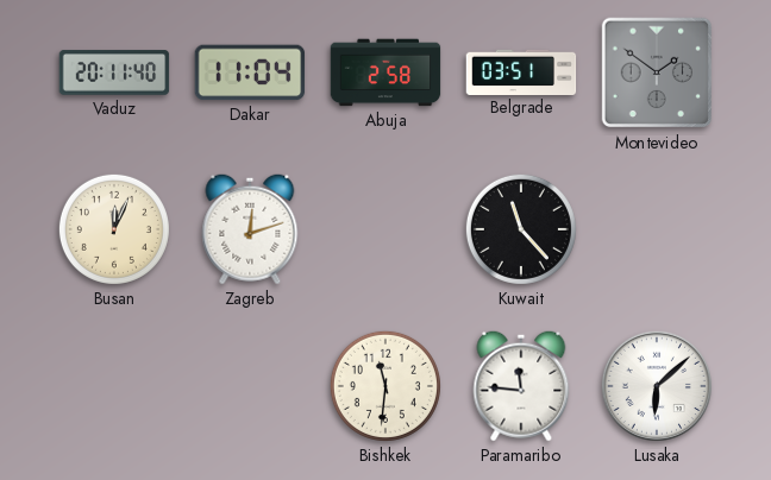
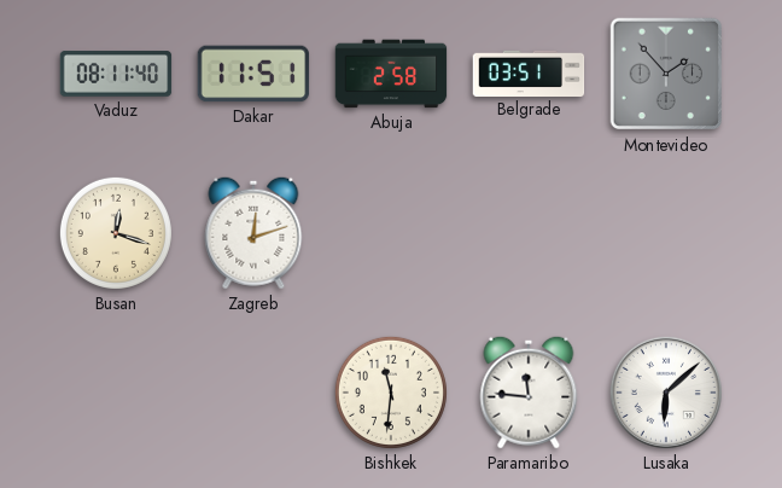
Vaduz: 20:11 -> 08:11 (116, 74)
Dakar: 11:04 -> 11:51 (253, 74)
Montevideo: 1:51 -> 1:53 (666, 74)
Busan: 12:04 -> 12:18 (116, 233)
Kuwait: 11:23 -> none (521, 229)
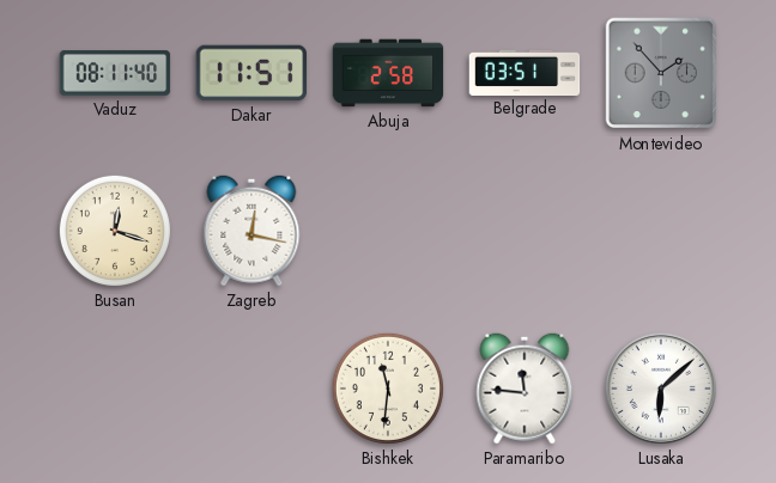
Zagreb: 12:12 -> 12:17 (251, 231)
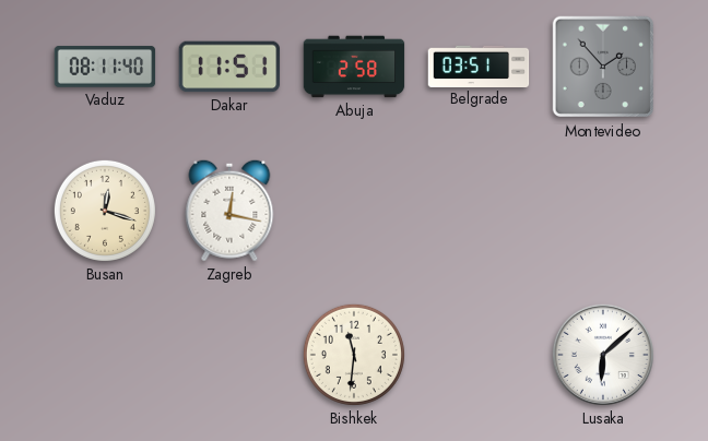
Paramaribo: 11:46 -> none (525, 389)
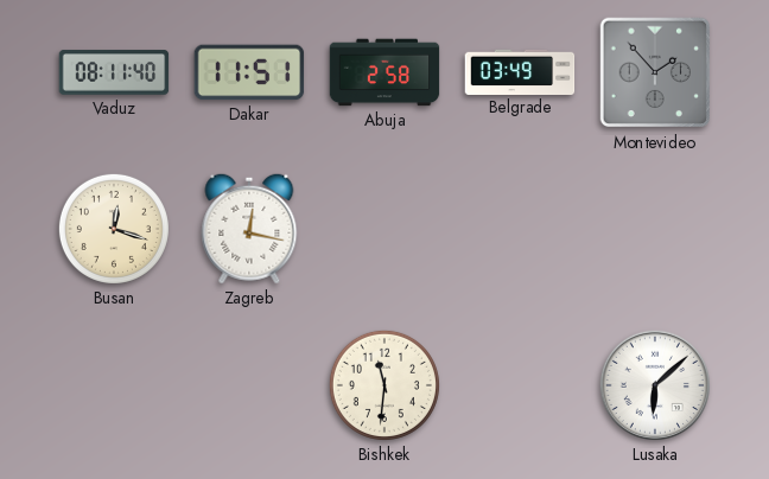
Belgrade: 03:51 -> 03:49 (520, 71)
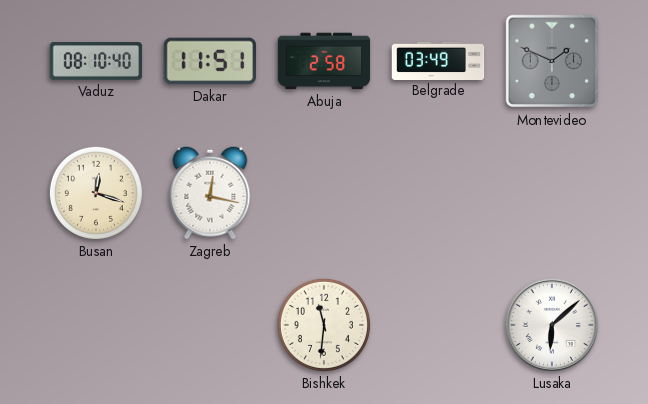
Vaduz: 08:11 -> 08:10 (96, 61)
Montevideo: 1:53 -> 1:49 (552, 61)
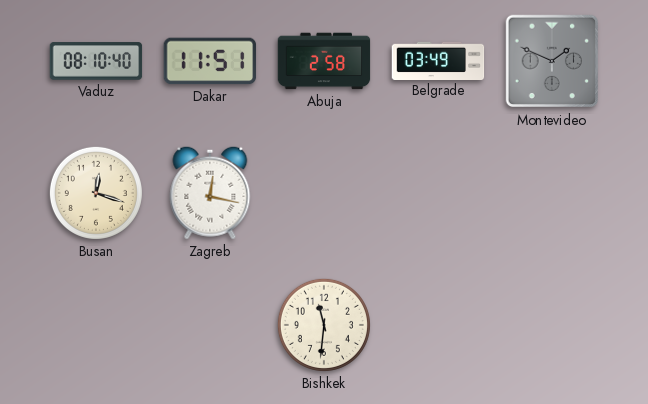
Lusaka: 6:08 -> none (552, 325)
